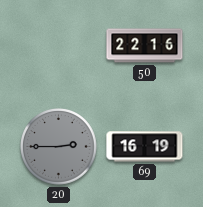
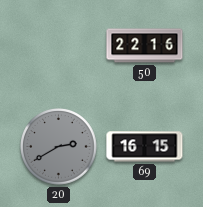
20: 2:45 -> 2:40 (59, 147)
69: 16:19 -> 16:15 (145, 147)
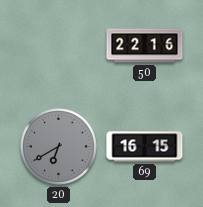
20: 2:40 -> 6:40 (59, 147)
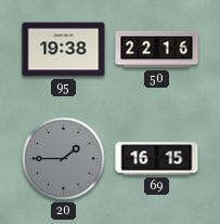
95: none -> 19:38 (64, 50)
20: 6:40 -> 1:45 (64, 159)
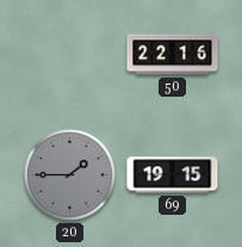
95: 19:38 -> none (64, 50)
69: 16:15 -> 19:15 (173, 175)
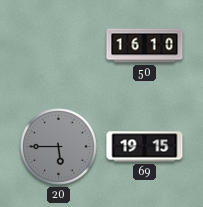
50: 22:16 -> 16:10 (145, 46)
20: 1:45 -> 5:45 (59, 147)
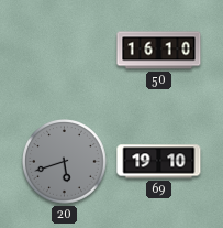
20: 5:45 -> 5:42 (65, 162)
69: 19:15 -> 19:10 (159, 162)
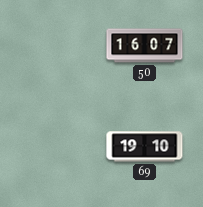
50: 16:10 -> 16:07 (145, 46)
20: 5:42 -> none (65, 162)
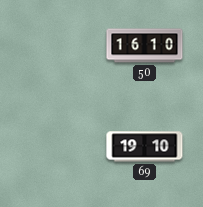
50: 16:07 -> 16:10 (145, 46)
